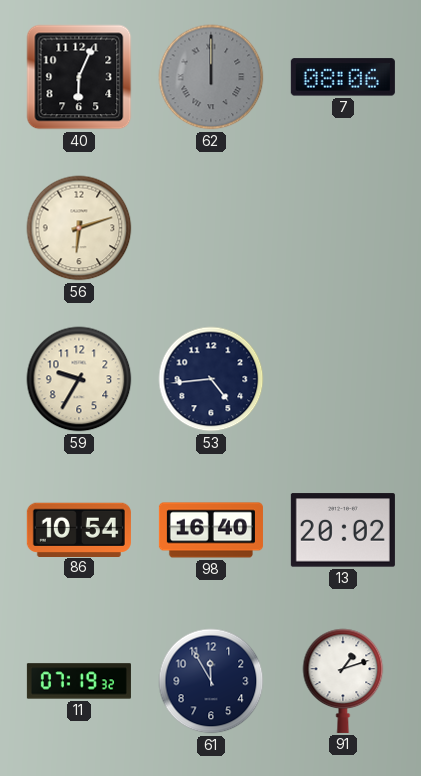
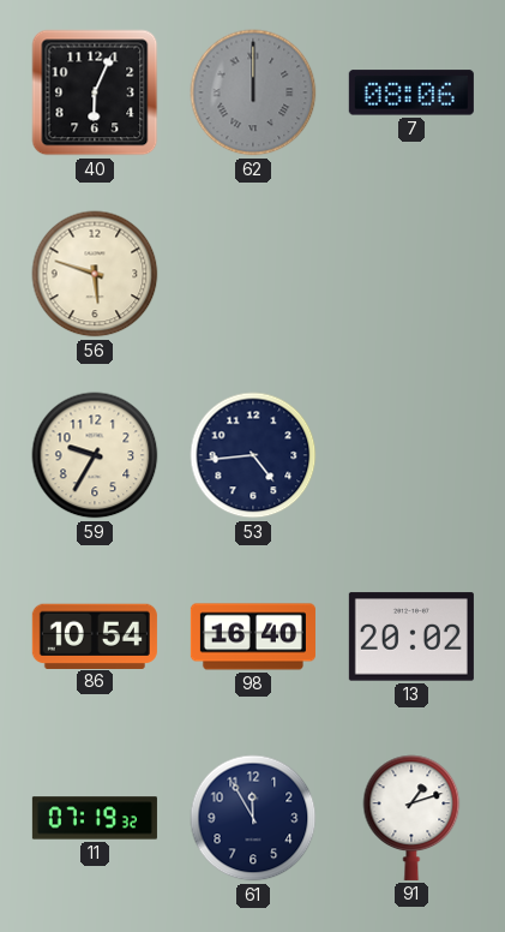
56: 6:12 -> 5:48 (95, 274)
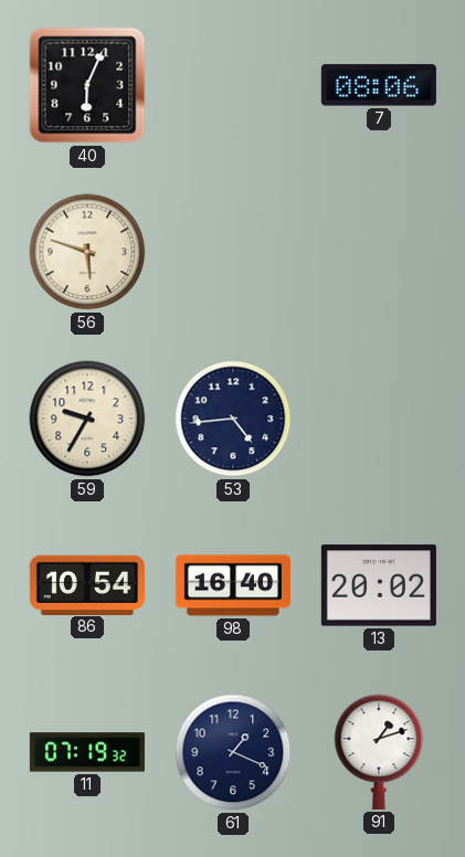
62: 12:00 -> none (253, 92)
61: 11:55 -> 1:19 (233, 752)
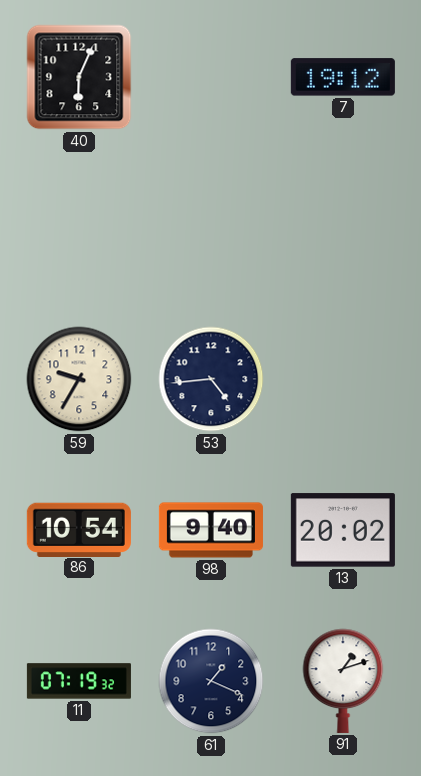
7: 08:06 -> 19:12 (343, 77)
56: 5:48 -> none (87, 252)
98: 16:40 -> 9:40 (211, 530)
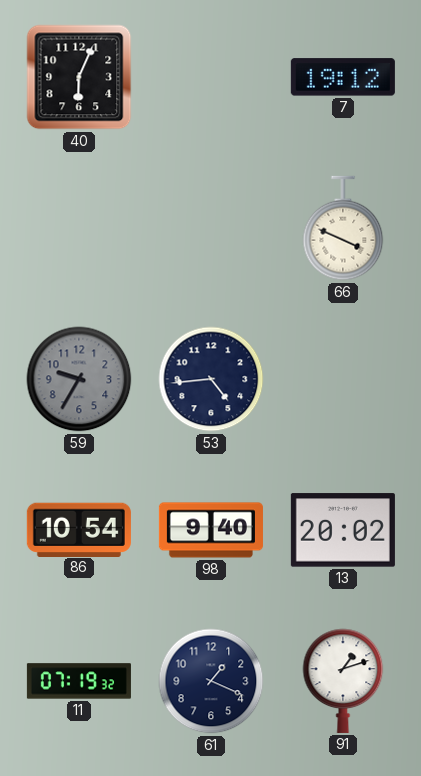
66: none -> 3:49 (343, 228)
59 dial: cream -> grey (79, 379)
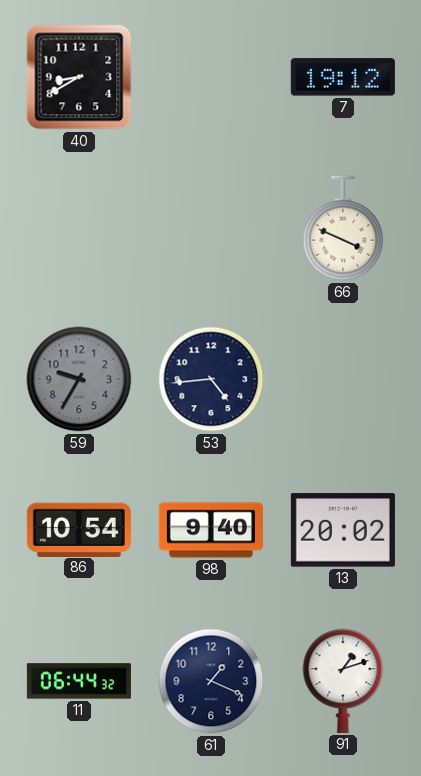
40: 6:04 -> 8:40 (79, 77)
11: 07:19 -> 06:44 (79, 681)
